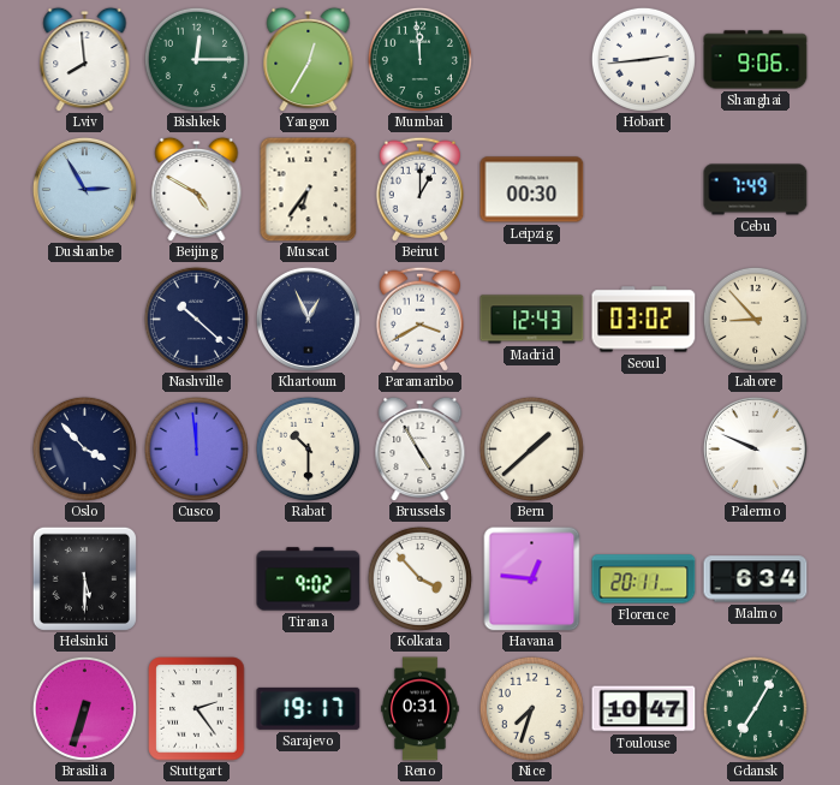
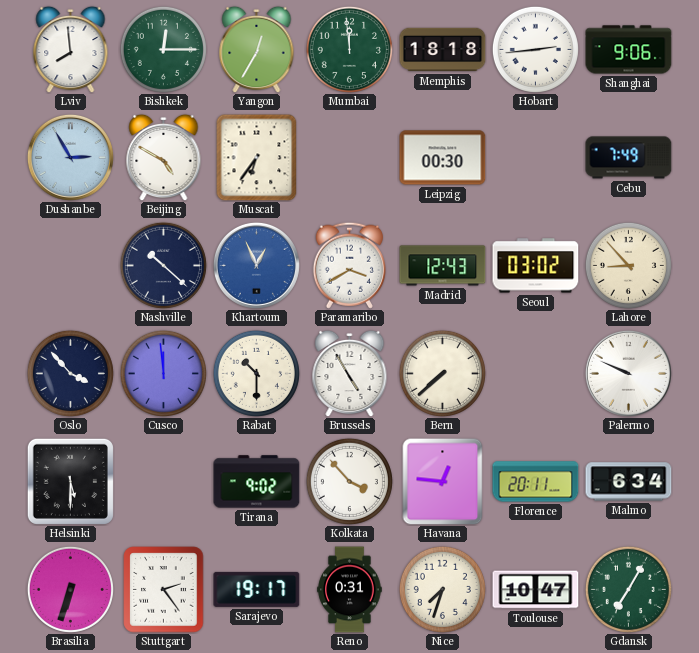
Memphis: none -> 18:18 (443, 50)
Beirut: 1:00 -> none (419, 189)
Khartoum dial: navy -> blue (256, 265)
Bern: 1:38 -> 7:38 (442, 373)
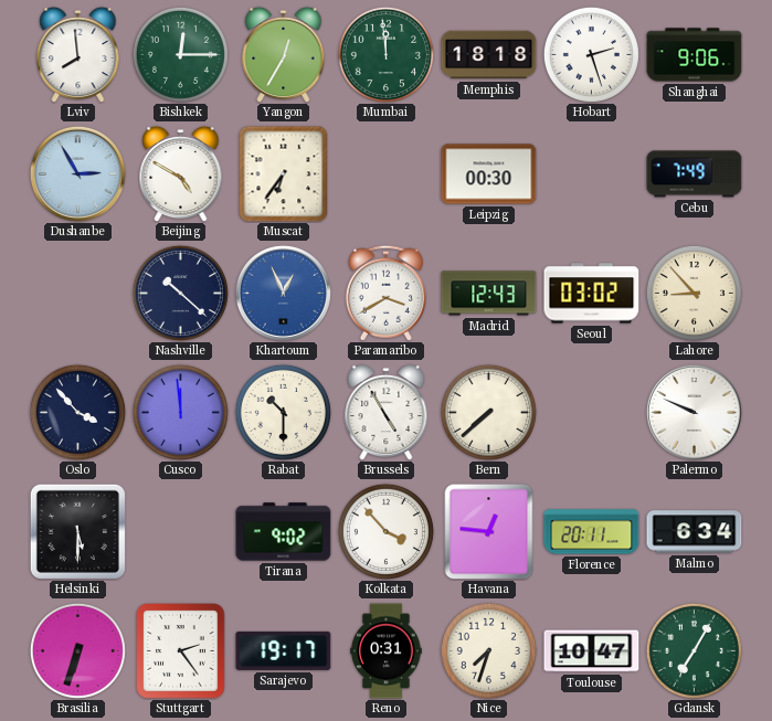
Hobart: 2:44 -> 2:27 (591, 54)
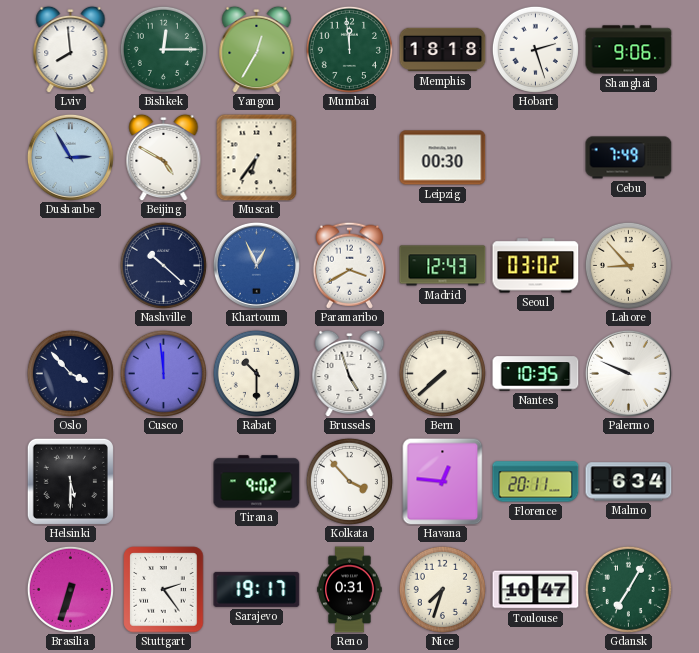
Brussels: 4:55 -> 4:57 (350, 373)
Nantes: none -> 10:35 (536, 374)
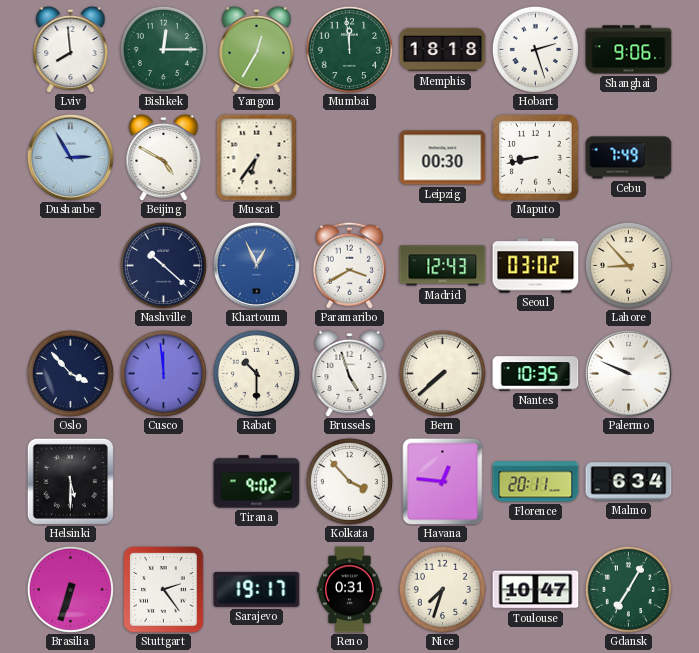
Maputo: none -> 8:43 (536, 158)
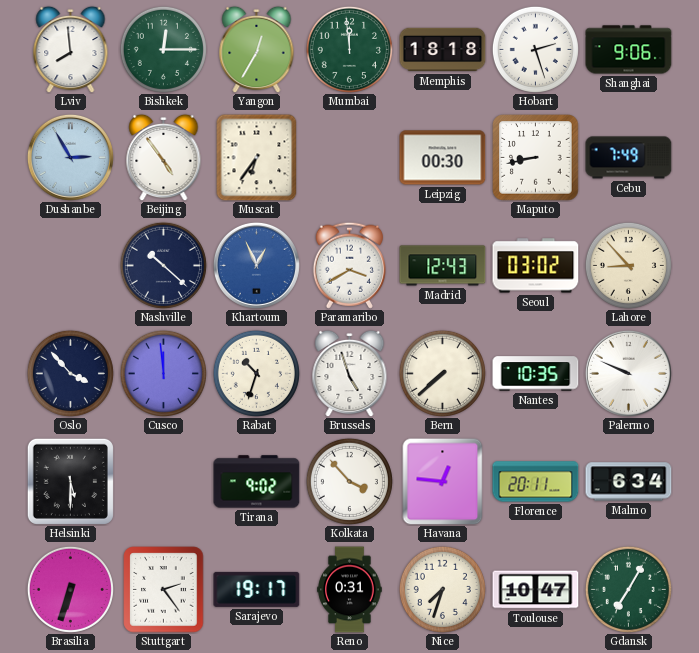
Beijing: 4:50 -> 4:54 (164, 157)
Rabat: 10:30 -> 10:33 (256, 373)
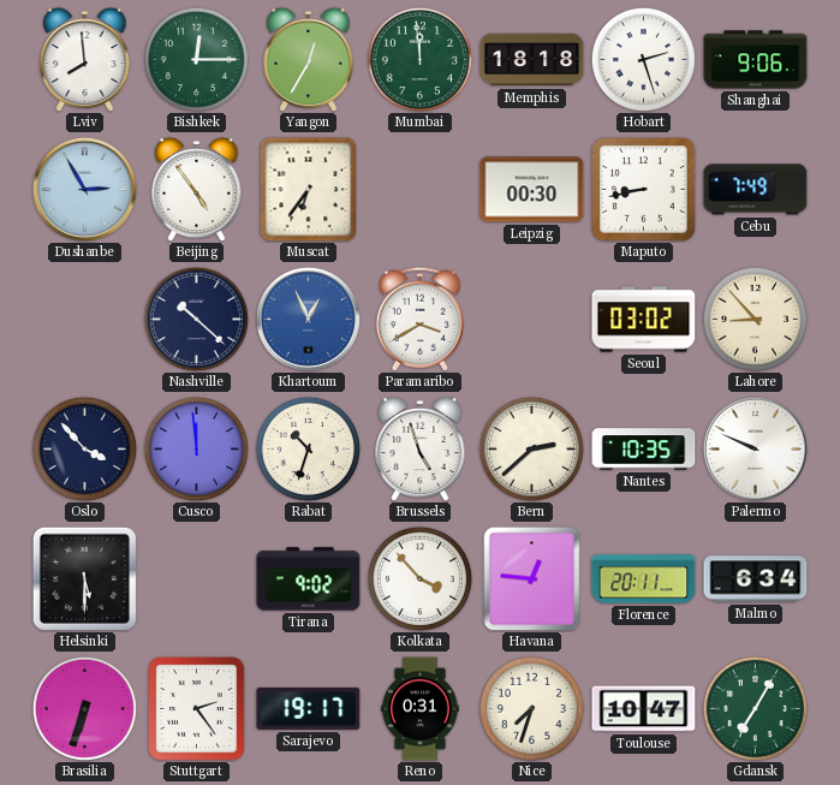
Madrid: 12:43 -> none (443, 266)
Bern: 7:38 -> 2:38 (531, 448)
